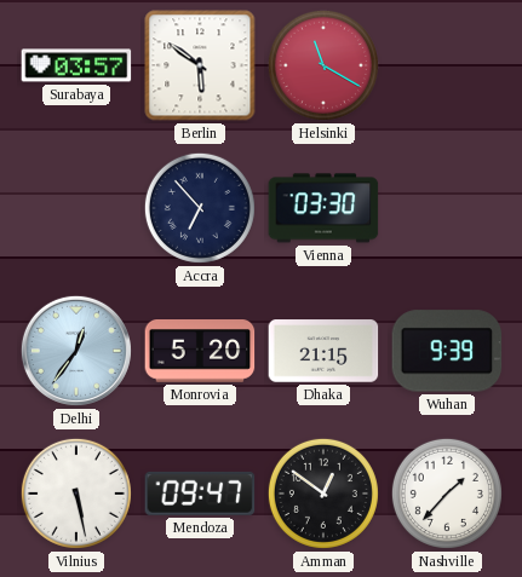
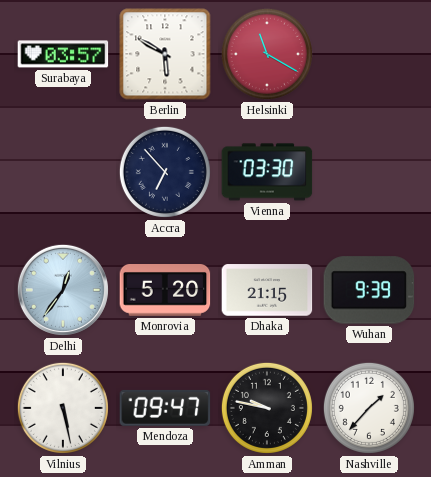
Berlin: 5:51 -> 5:50 (165, 54)
Amman: 12:51 -> 9:47 (267, 408)
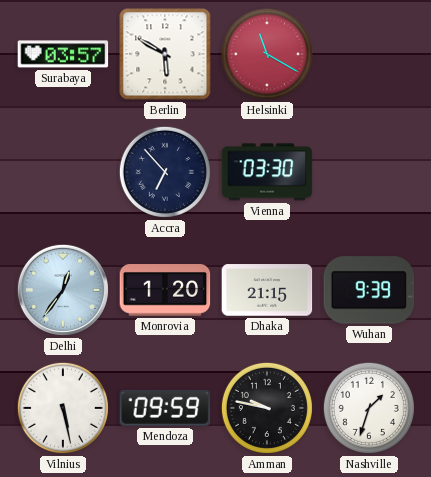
Monrovia: 5:20 -> 1:20 (165, 290)
Mendoza: 09:47 -> 09:59 (165, 408)
Nashville: 1:37 -> 1:33 (369, 408)
